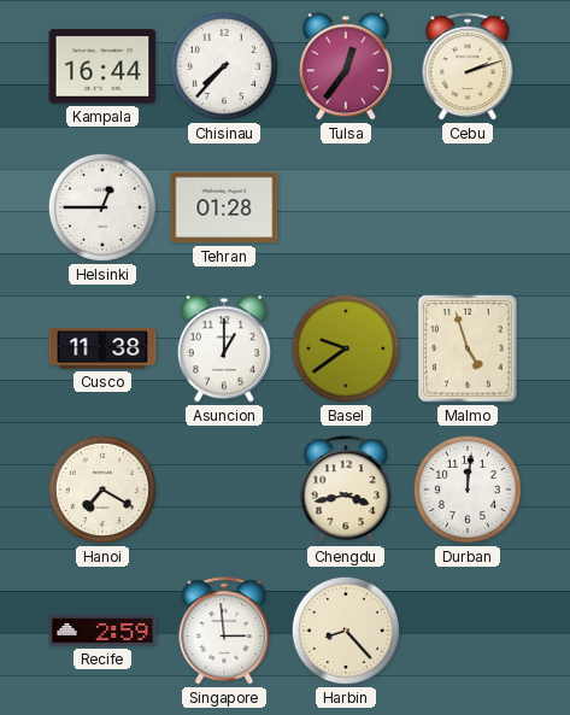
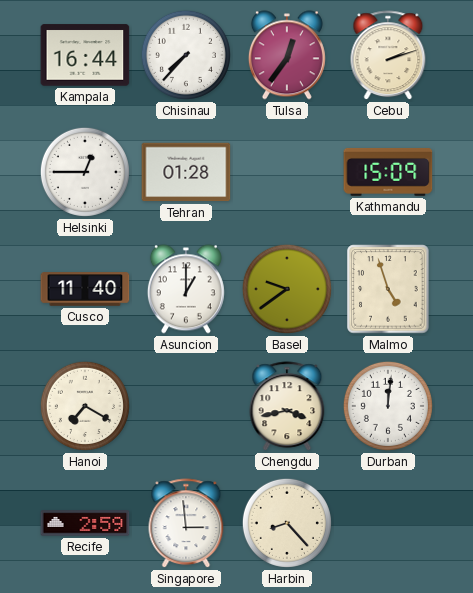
Kathmandu: none -> 15:09 (388, 172)
Cusco: 11:38 -> 11:40 (85, 289)
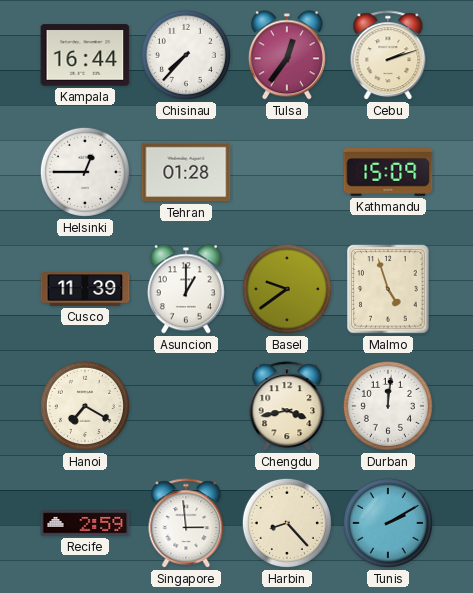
Cusco: 11:40 -> 11:39 (85, 289)
Tunis: none -> 2:10 (388, 523)
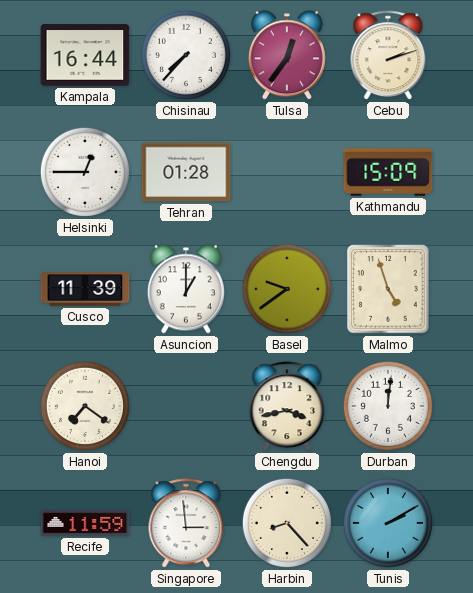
Hanoi: 7:20 -> 7:21 (85, 406)
Recife: 2:59 -> 11:59 (85, 523)
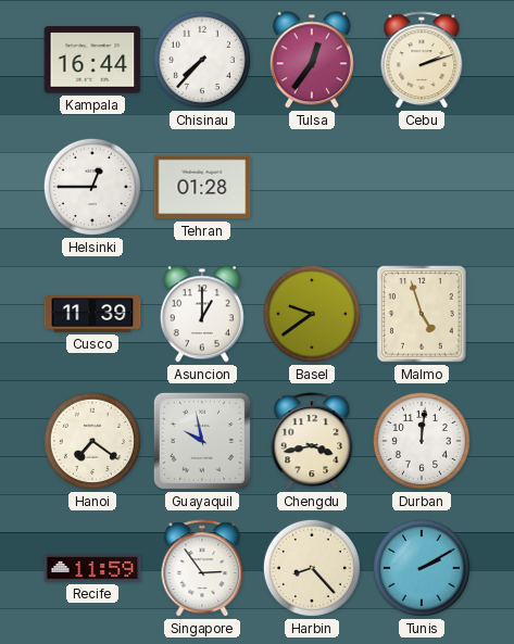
Kathmandu: 15:09 -> none (388, 172)
Guayaquil: none -> 9:58 (202, 441)
Singapore: 2:59 -> 2:54 (202, 569)
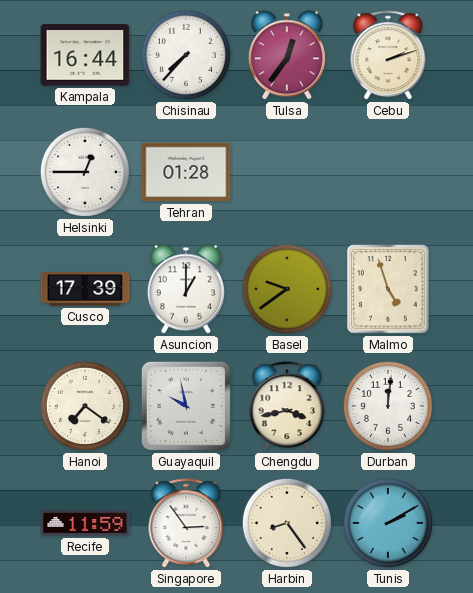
Cusco: 11:39 -> 17:39 (85, 289)
Harbin: 8:23 -> 8:24 (287, 523)
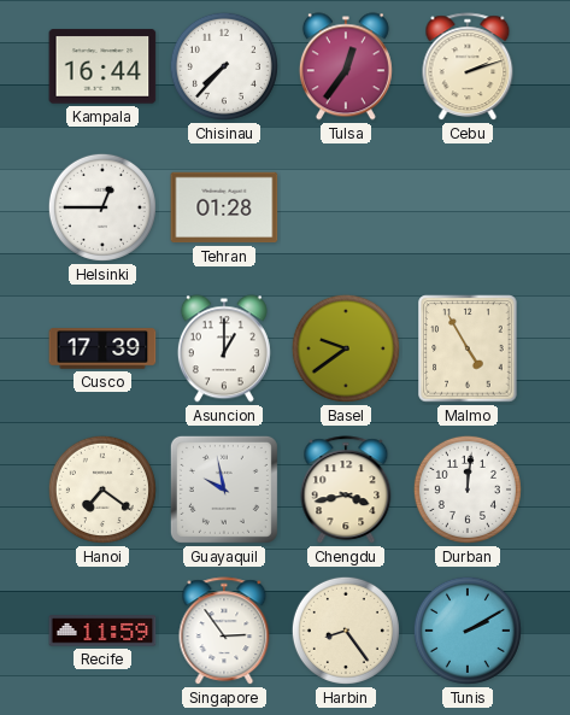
Malmo: 4:57 -> 4:55 (468, 348)
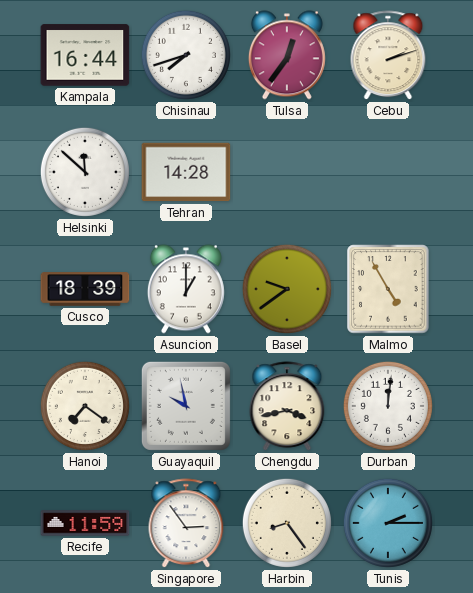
Chisinau: 7:37 -> 7:42 (186, 55)
Helsinki: 12:45 -> 11:52 (85, 172)
Tehran: 01:28 -> 14:28 (186, 172)
Cusco: 17:39 -> 18:39 (85, 289)
Tunis: 2:10 -> 2:15 (388, 523)
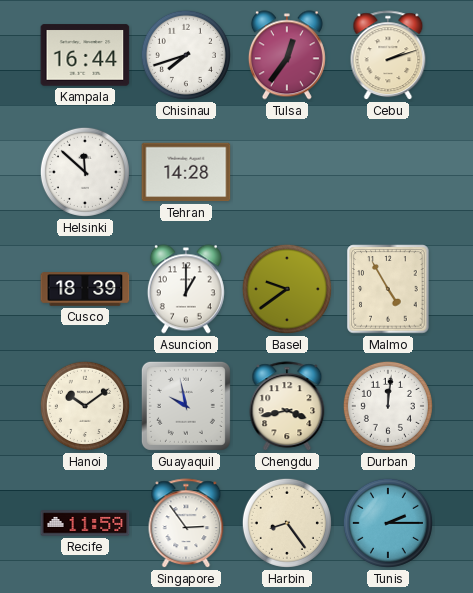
Hanoi: 7:21 -> 10:09 (85, 406)
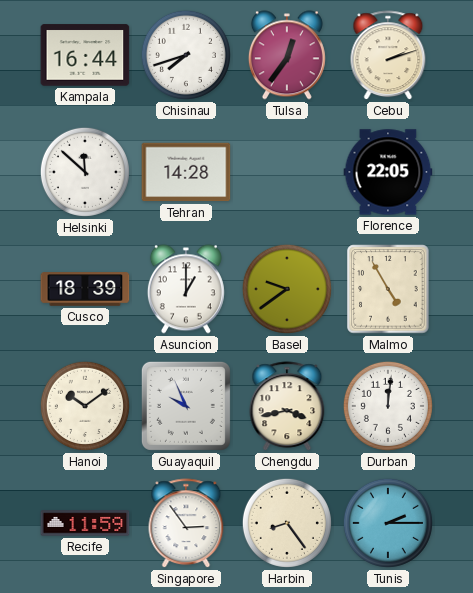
Florence: none -> 22:05 (388, 172)
Guayaquil: 9:58 -> 9:56 (186, 406)
